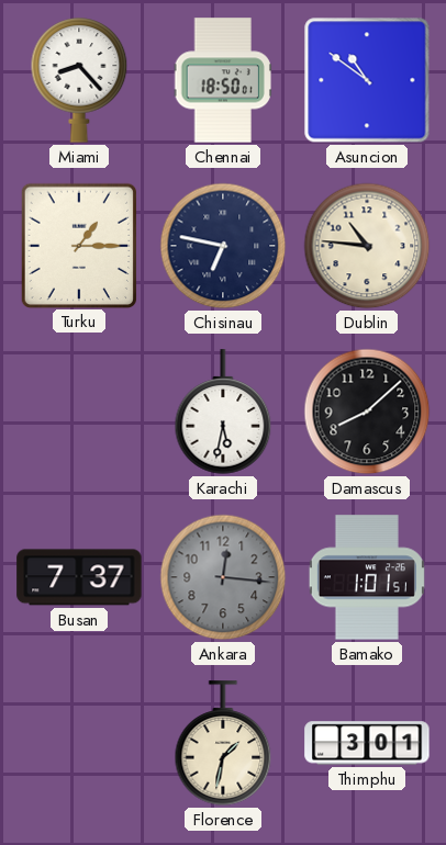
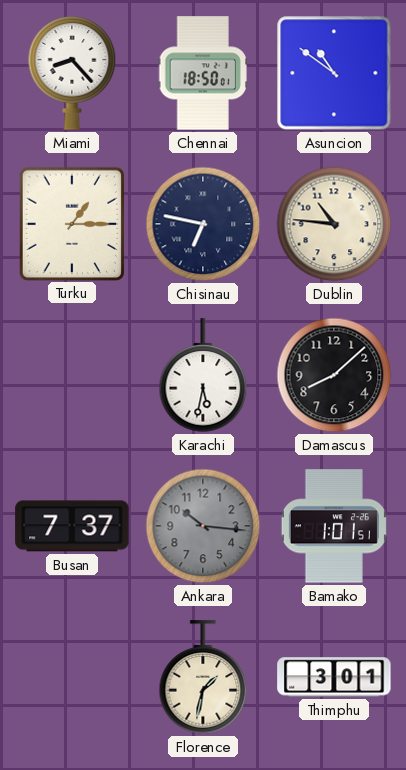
Ankara: 12:16 -> 10:16 (203, 526)
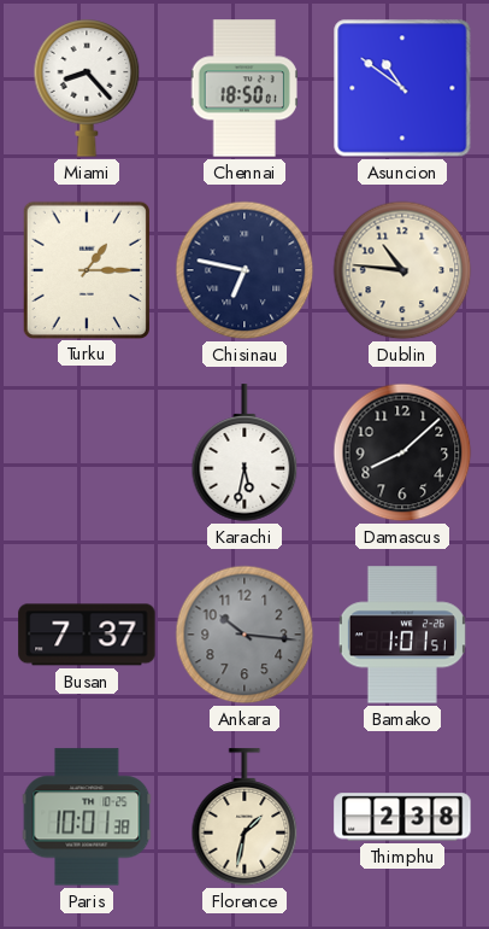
Paris: none -> 10:01 (87, 817)
Thimphu: 3:01 -> 2:38 (402, 817)
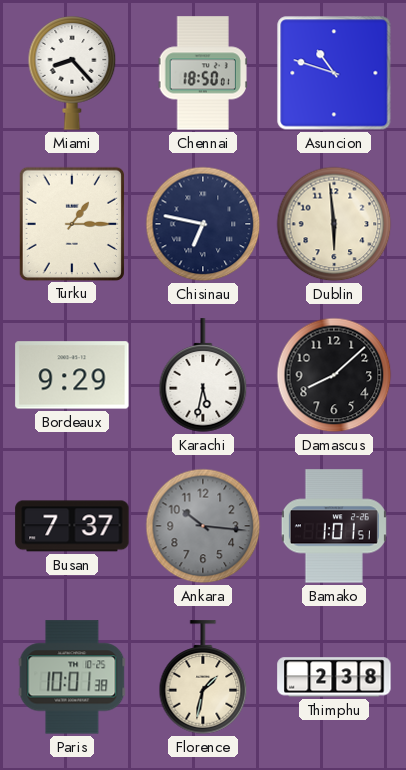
Asuncion: 10:51 -> 10:48 (334, 73)
Dublin: 10:46 -> 5:59 (334, 224)
Bordeaux: none -> 9:29 (72, 375)
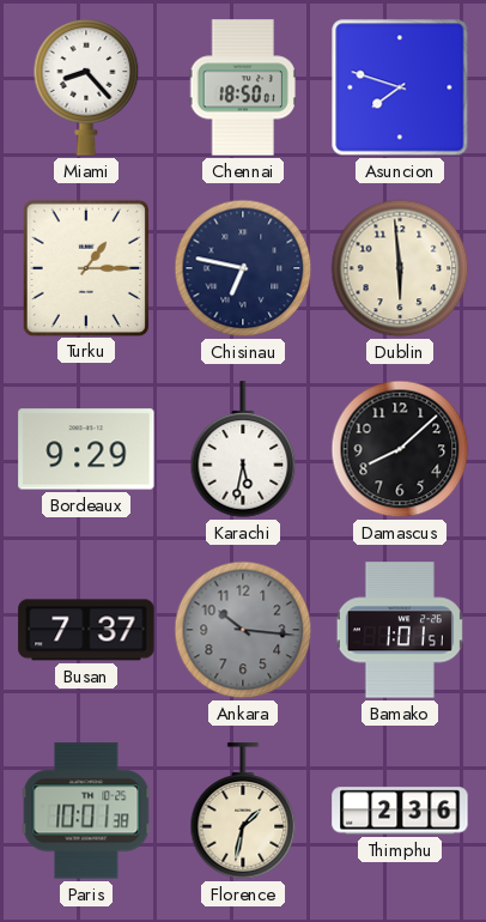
Asuncion: 10:48 -> 7:48 (400, 87)
Thimphu: 2:38 -> 2:36 (400, 811)
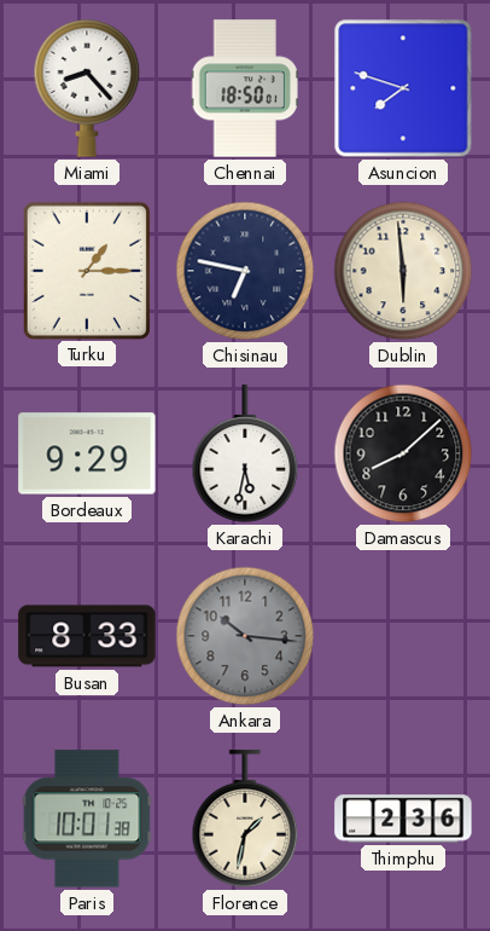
Busan: 7:37 -> 8:33 (87, 636)
Bamako: 1:01 -> none (400, 630)
